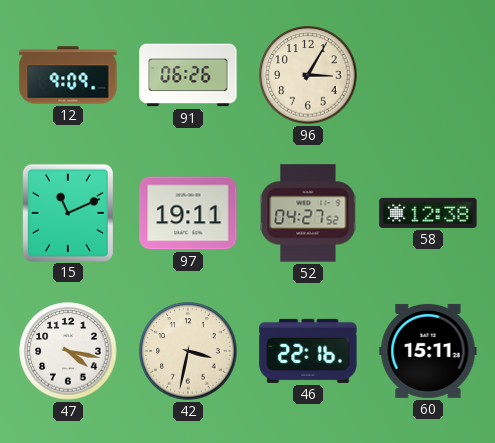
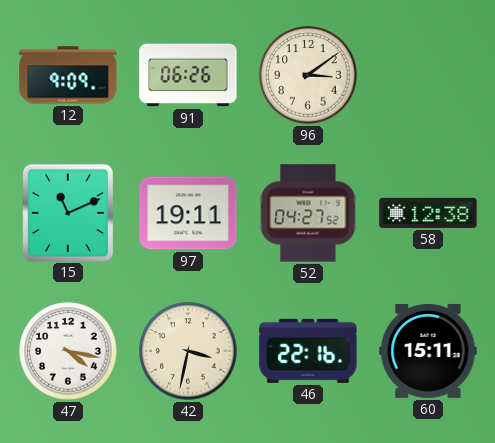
96: 3:05 -> 3:09 (308, 75)
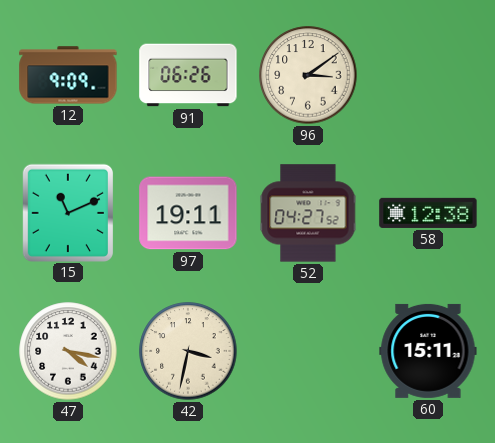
46: 22:16 -> none (308, 351)
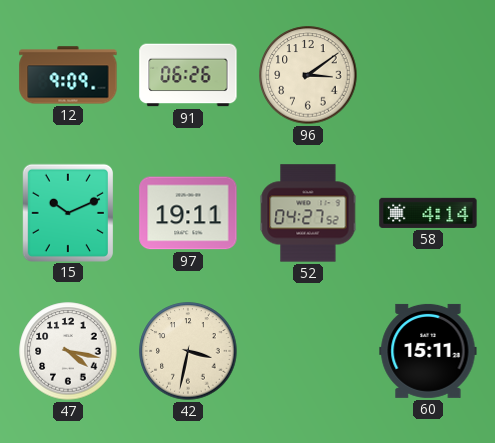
15: 11:11 -> 10:11 (67, 212)
58: 12:38 -> 4:14 (428, 213)
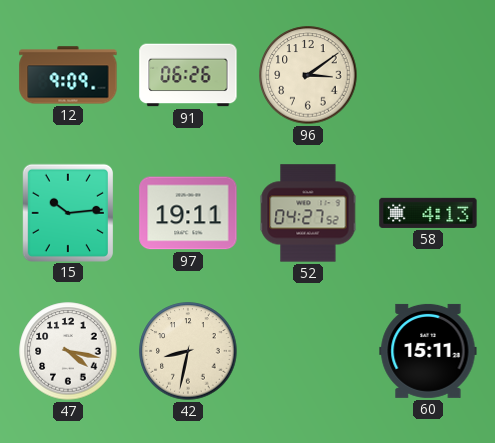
15: 10:11 -> 10:14 (67, 212)
58: 4:14 -> 4:13 (428, 213)
42: 3:32 -> 8:32 (188, 351)
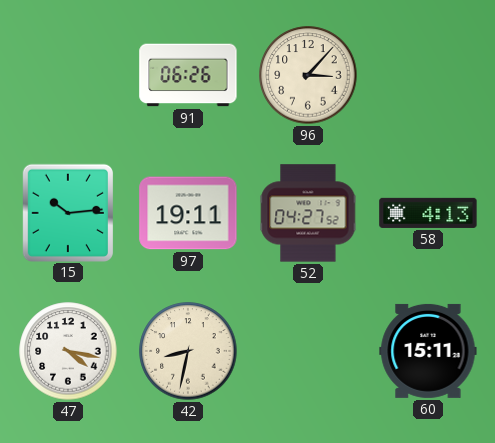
12: 9:09 -> none (68, 75)
96: 3:09 -> 3:07 (308, 75)
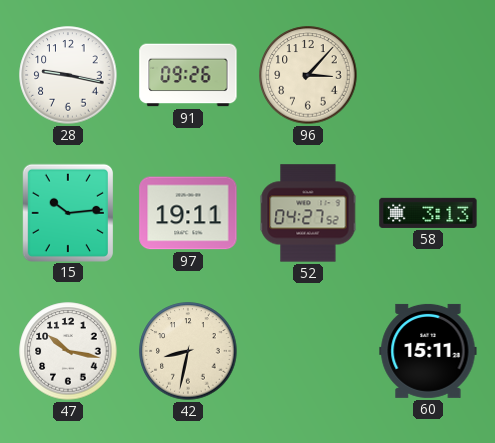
28: none -> 9:17 (68, 75)
91: 06:26 -> 09:26 (188, 75)
58: 4:13 -> 3:13 (428, 213)
47: 4:17 -> 10:17 (68, 351)
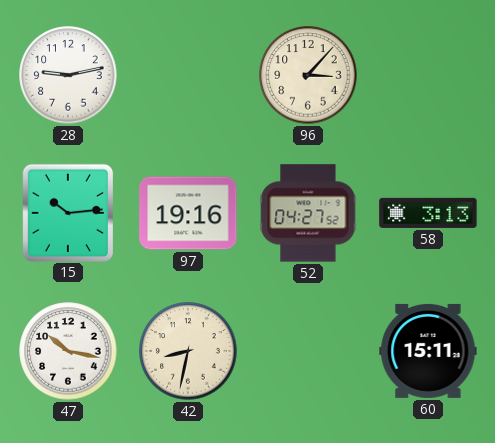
28: 9:17 -> 9:13 (68, 75)
91: 09:26 -> none (188, 75)
97: 19:11 -> 19:16 (188, 213)
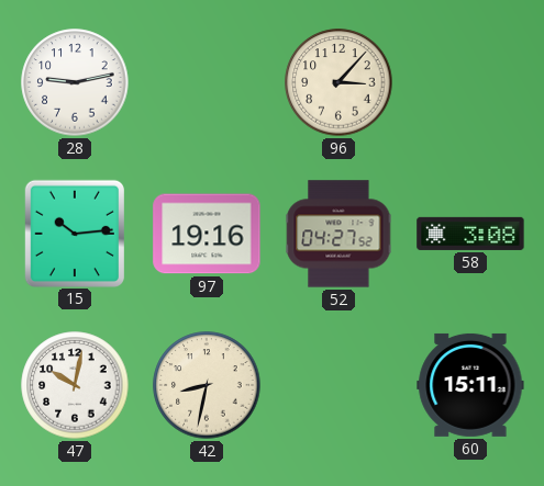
58: 3:13 -> 3:08 (470, 234)
47: 10:17 -> 10:02 (75, 385)
